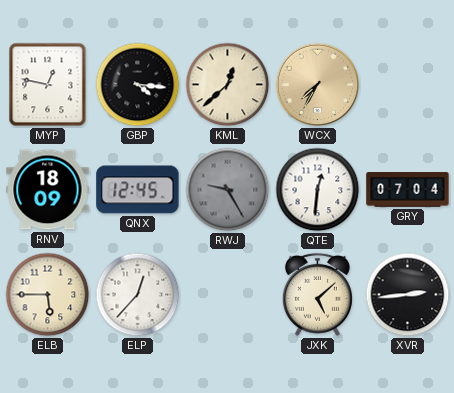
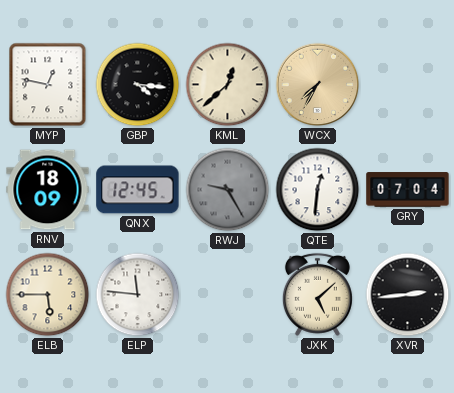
ELP: 12:37 -> 11:46 (138, 295)
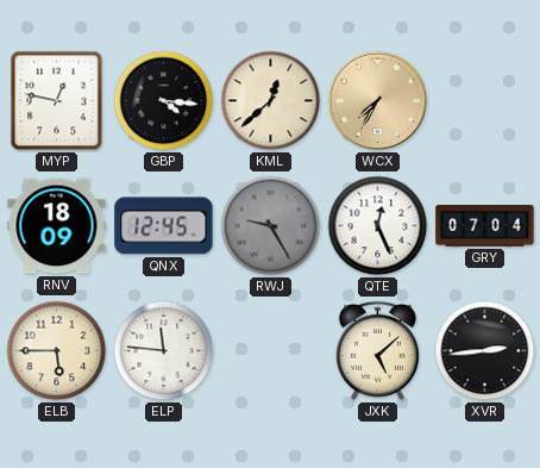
QTE: 12:31 -> 12:26 (378, 226)
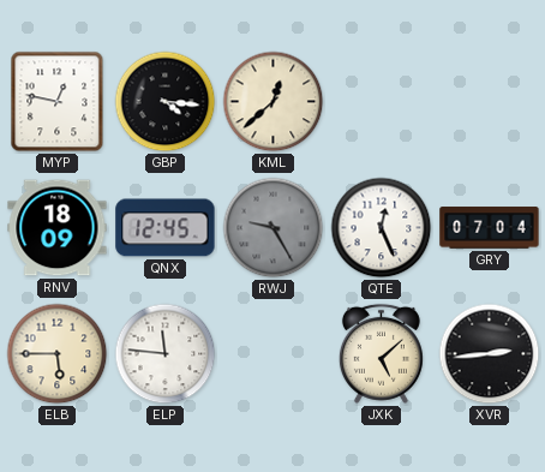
WCX: 7:35 -> none (378, 101)
